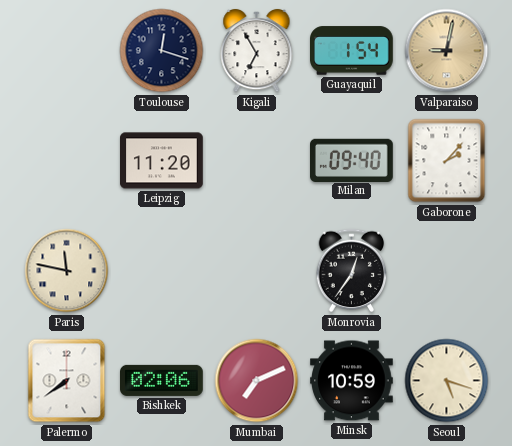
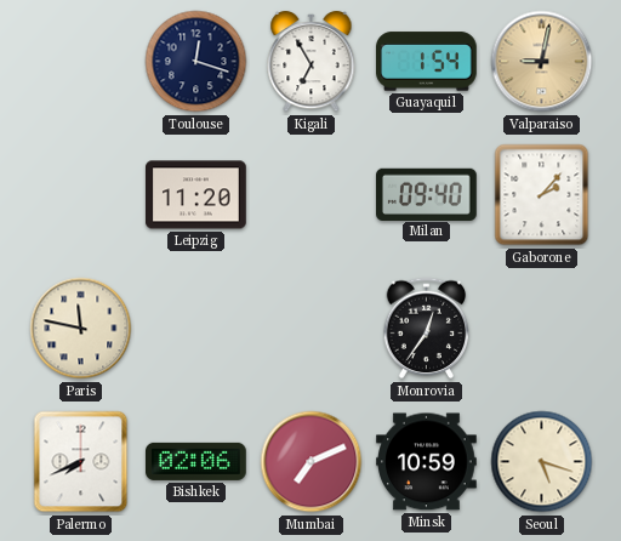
Palermo: 7:39 -> 7:41 (81, 462)
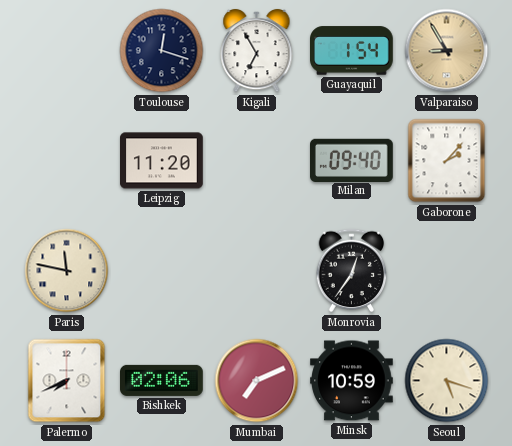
Valparaiso: 9:02 -> 8:55 (447, 51)
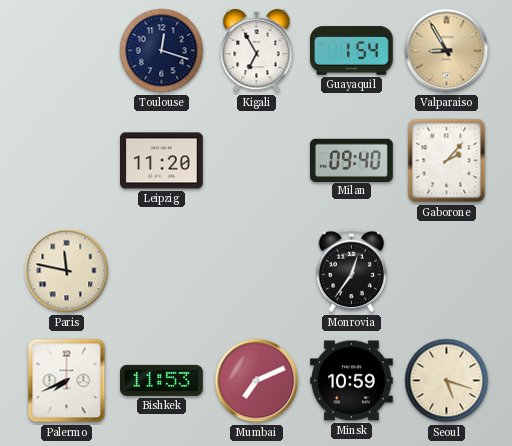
Bishkek: 02:06 -> 11:53 (162, 380)
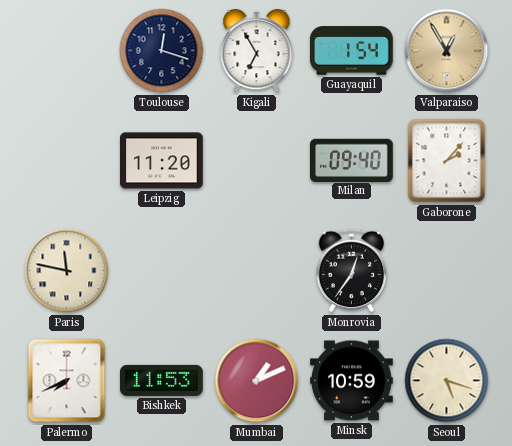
Valparaiso: 8:55 -> 12:55 (447, 51)
Mumbai: 7:11 -> 1:11 (257, 381)
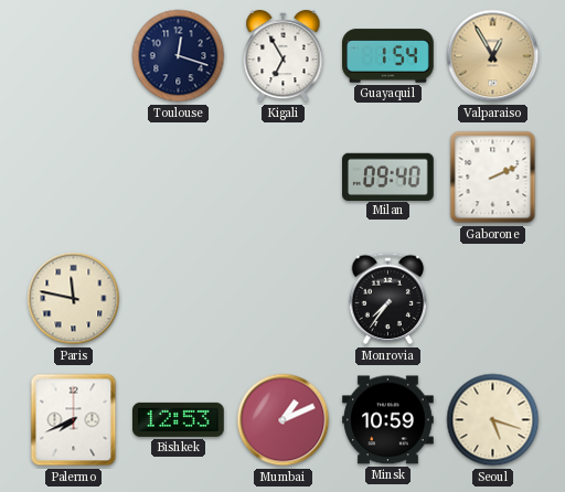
Leipzig: 11:20 -> none (162, 161)
Gaborone: 2:07 -> 2:11 (493, 178)
Monrovia: 12:36 -> 7:36 (388, 299)
Bishkek: 11:53 -> 12:53 (179, 419)
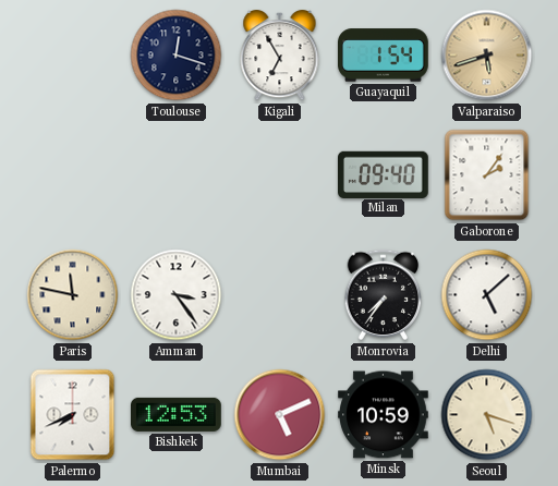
Valparaiso: 12:55 -> 5:42 (487, 56)
Gaborone: 2:11 -> 2:06 (487, 175)
Amman: none -> 3:24 (177, 295)
Delhi: none -> 5:08 (487, 295)
Mumbai: 1:11 -> 5:11 (280, 415)
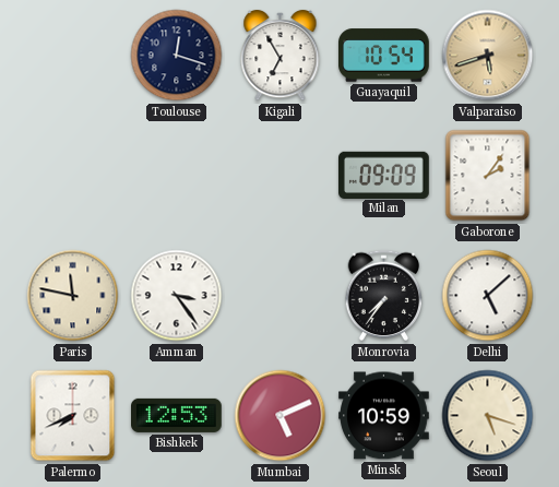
Guayaquil: 1:54 -> 10:54 (384, 56)
Milan: 09:40 -> 09:09 (384, 175)
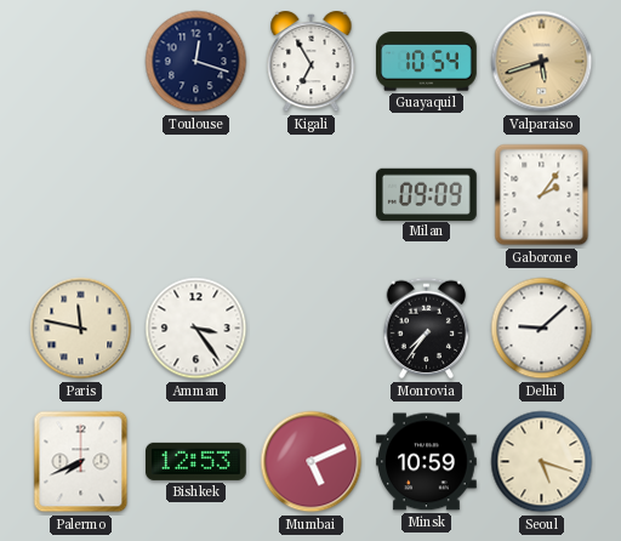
Delhi: 5:08 -> 9:08 (542, 329)
